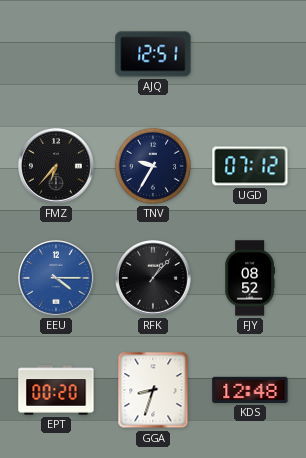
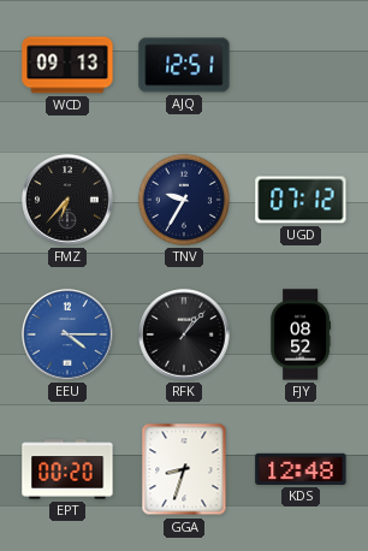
WCD: none -> 09:13 (67, 65)
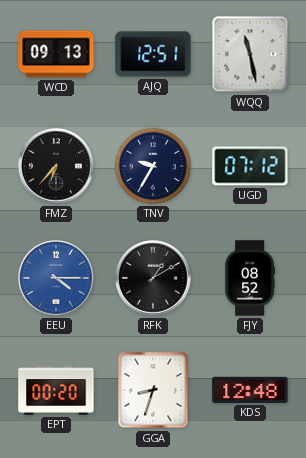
WQQ: none -> 11:28 (250, 54)
RFK: 1:07 -> 1:10 (153, 278)
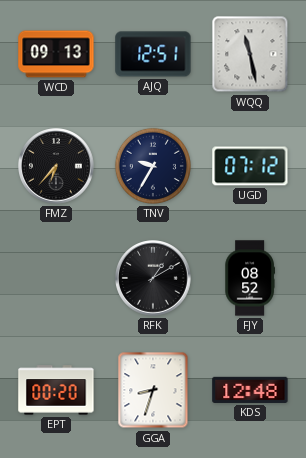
EEU: 4:15 -> none (56, 278)
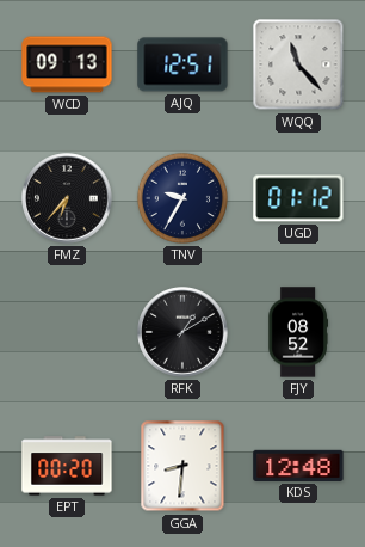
WQQ: 11:28 -> 11:23 (298, 64)
UGD: 07:12 -> 01:12 (298, 198)
GGA: 8:33 -> 8:31 (182, 466)
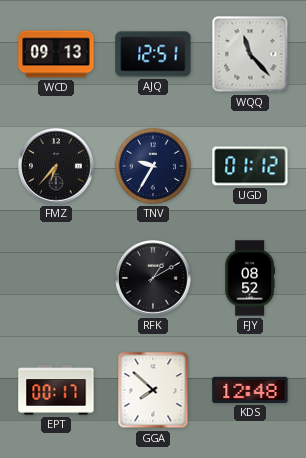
EPT: 00:20 -> 00:17 (56, 390)
GGA: 8:31 -> 7:52 (153, 390)
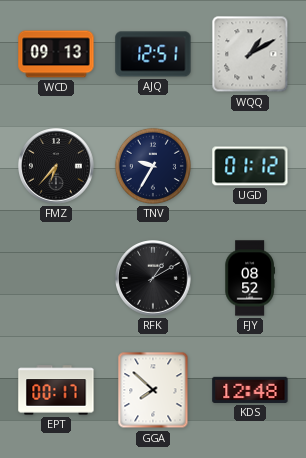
WQQ: 11:23 -> 1:10 (250, 54)
